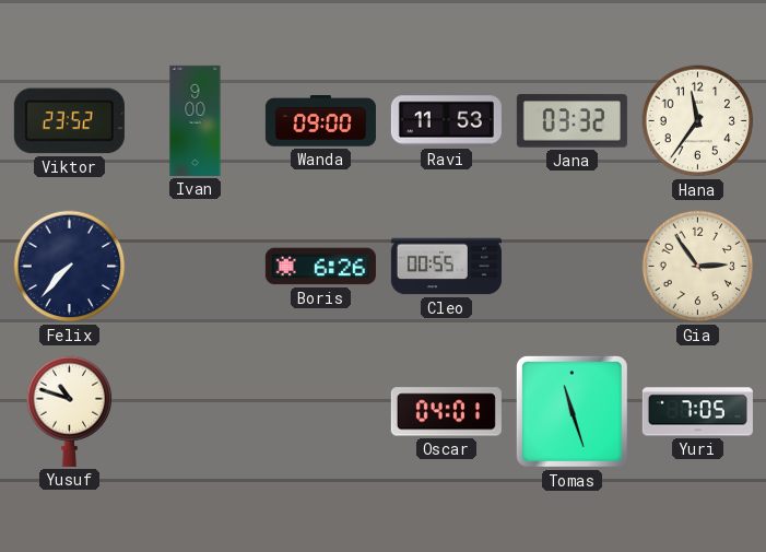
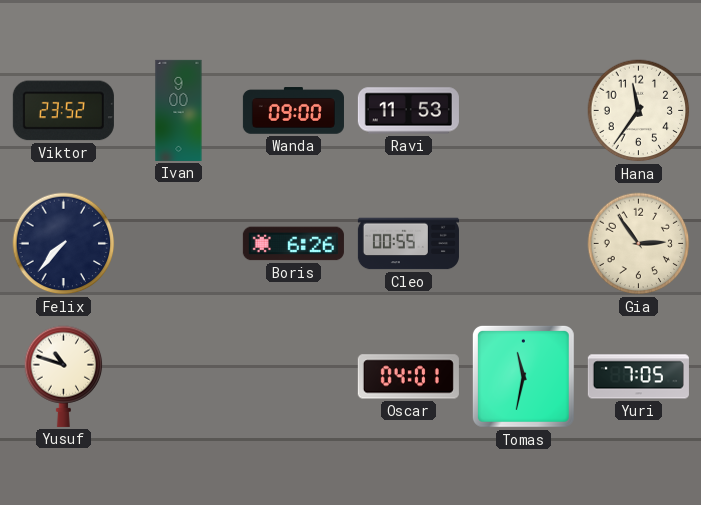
Jana: 03:32 -> none (571, 121)
Tomas: 11:27 -> 11:32 (523, 376)
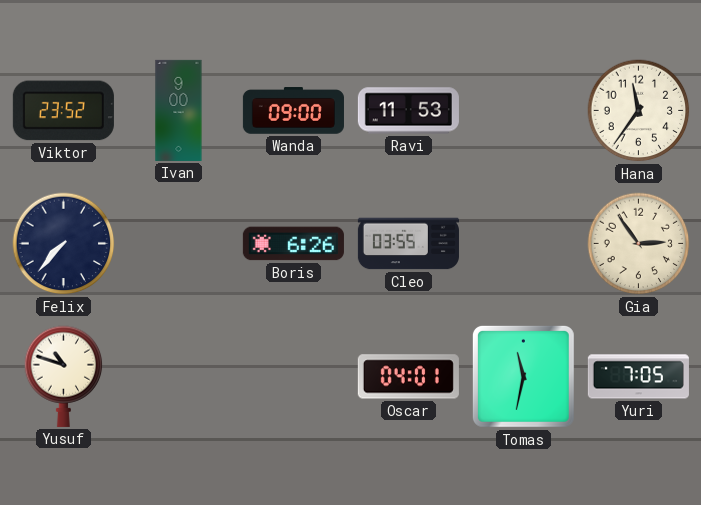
Cleo: 00:55 -> 03:55 (408, 244)
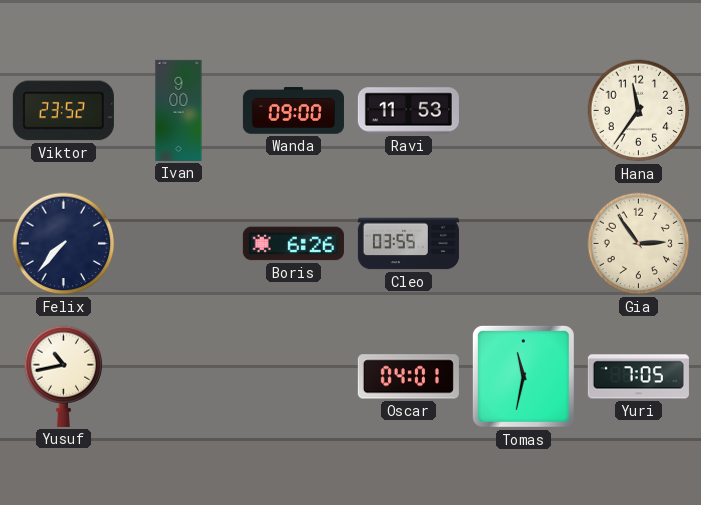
Yusuf: 10:48 -> 10:43 (64, 376)
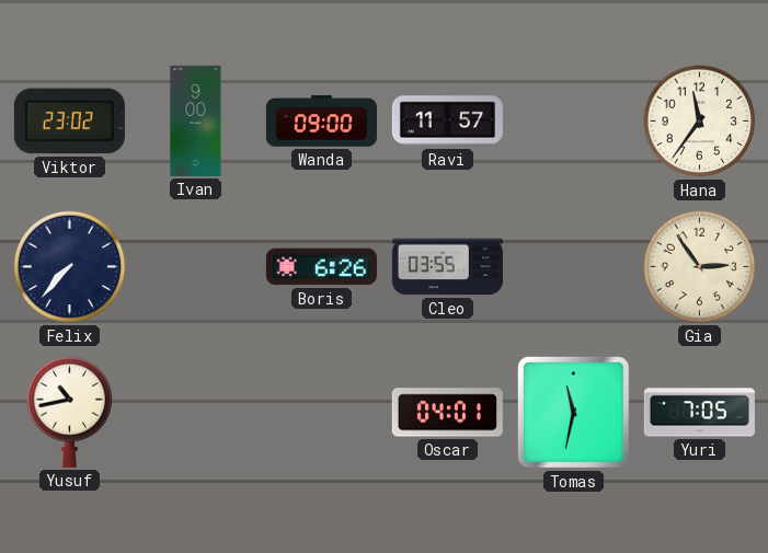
Viktor: 23:52 -> 23:02 (69, 122)
Ravi: 11:53 -> 11:57 (447, 122)
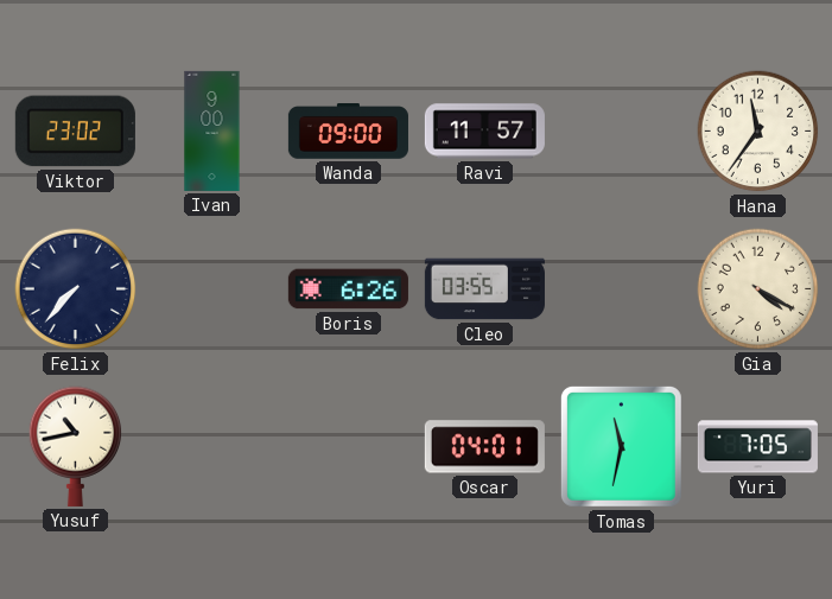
Gia: 2:54 -> 4:20 (758, 289)
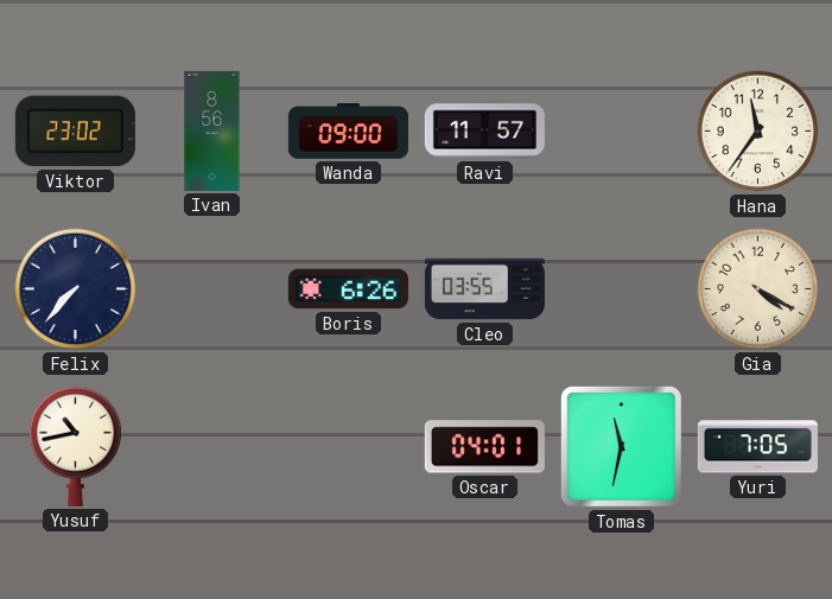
Ivan: 9:00 -> 8:56 (212, 130)
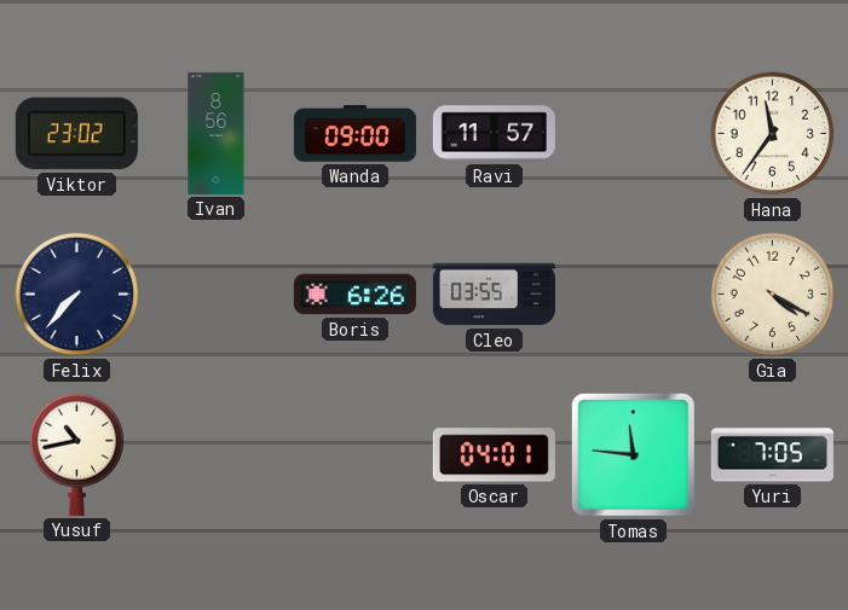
Tomas: 11:32 -> 11:46 (633, 454)
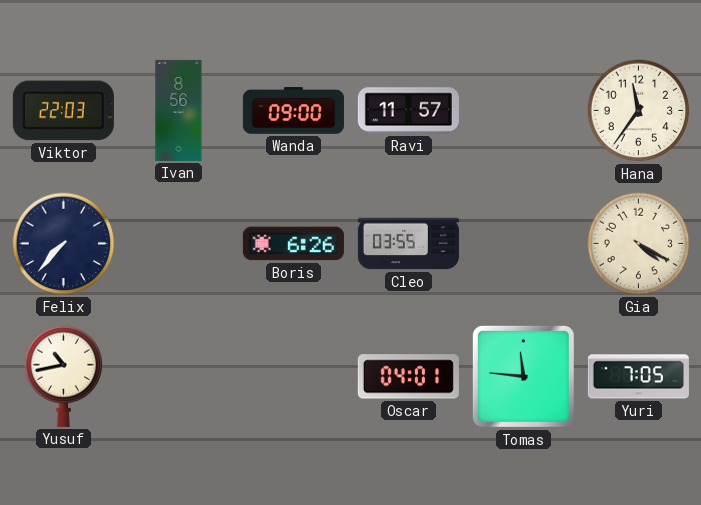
Viktor: 23:02 -> 22:03 (63, 111)
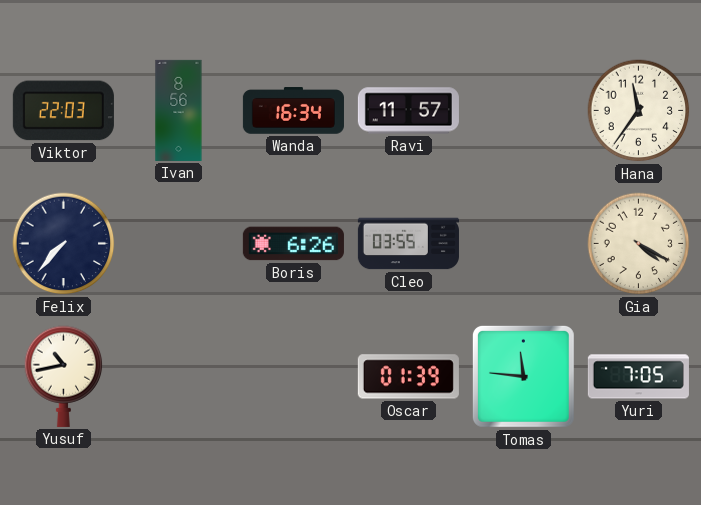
Wanda: 09:00 -> 16:34 (293, 111)
Oscar: 04:01 -> 01:39 (408, 377)
